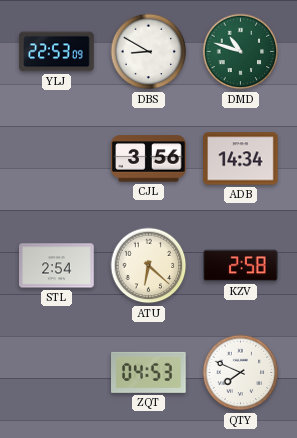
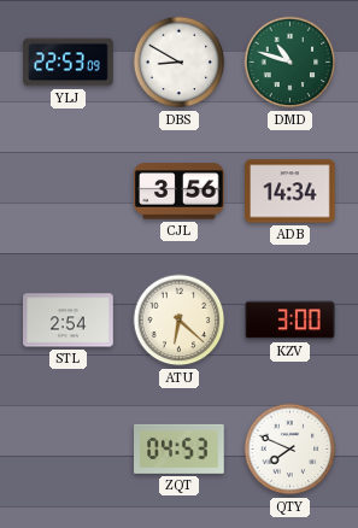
KZV: 2:58 -> 3:00 (290, 321)
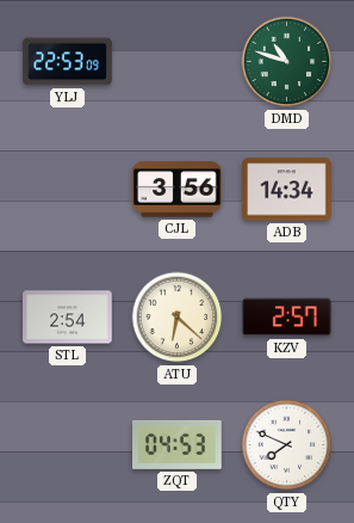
DBS: 8:50 -> none (180, 63)
KZV: 3:00 -> 2:57 (287, 318)
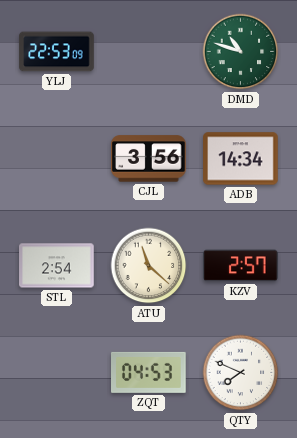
ATU: 6:22 -> 11:22 (149, 266)
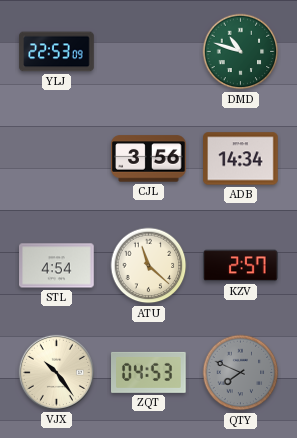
STL: 2:54 -> 4:54 (57, 266)
VJX: none -> 10:24 (56, 372)
QTY dial: white -> grey (241, 373)
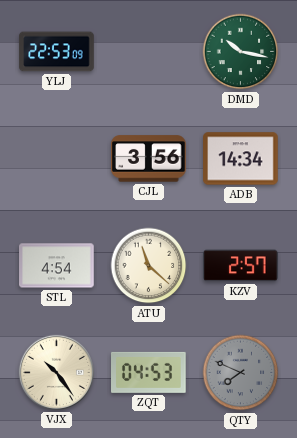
DMD: 10:48 -> 10:17 (241, 52)
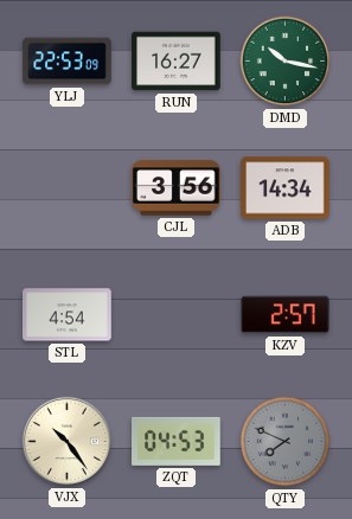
RUN: none -> 16:27 (177, 62)
ATU: 11:22 -> none (149, 266)
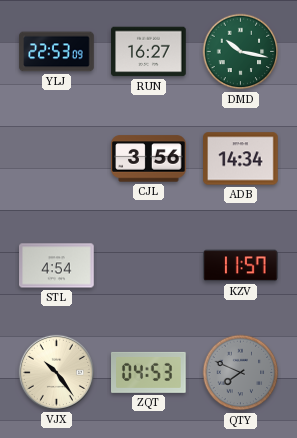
KZV: 2:57 -> 11:57 (241, 266)
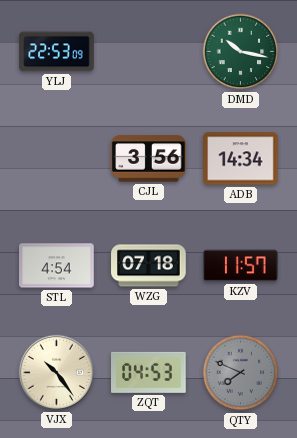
RUN: 16:27 -> none (149, 52)
WZG: none -> 07:18 (149, 266)
